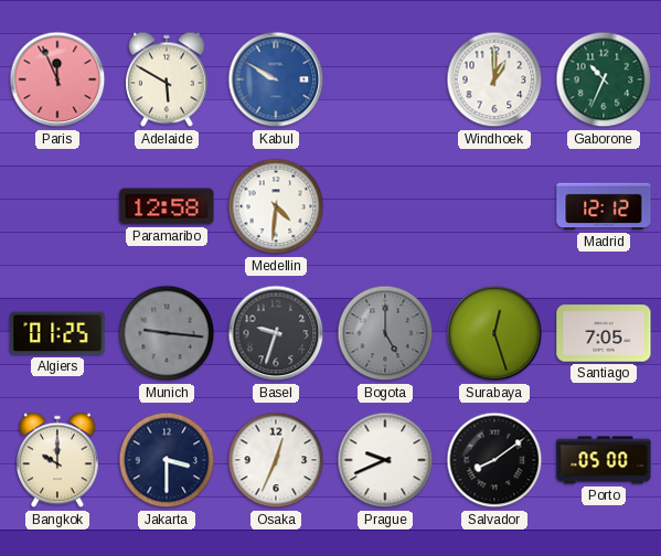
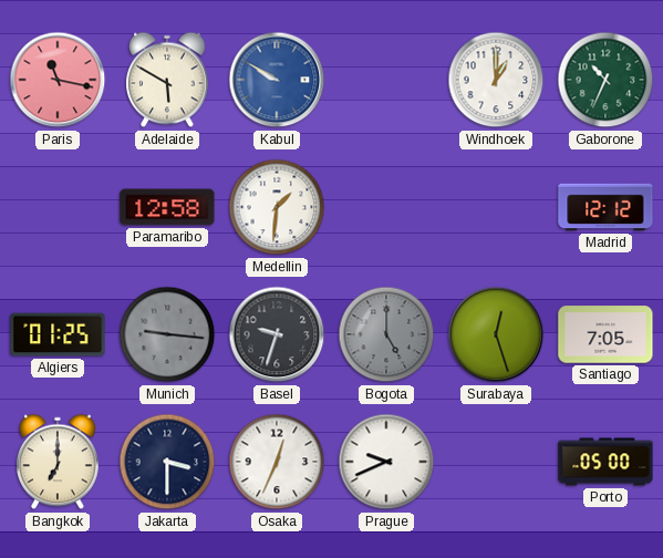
Paris: 11:56 -> 11:17 (58, 80)
Medellin: 4:31 -> 1:31 (277, 207)
Bangkok: 10:00 -> 7:00 (59, 462)
Salvador: 8:09 -> none (494, 460)
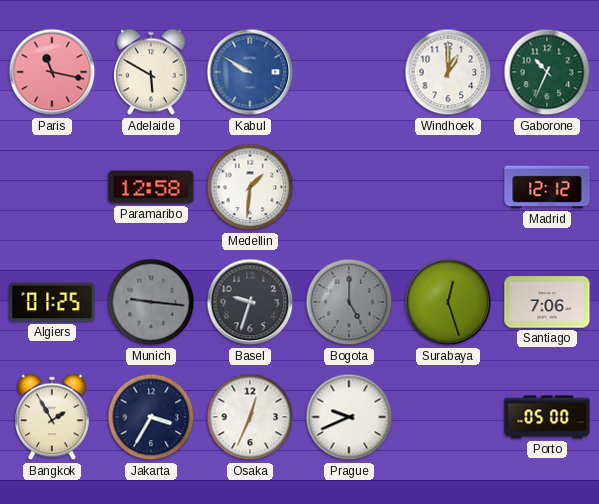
Santiago: 7:05 -> 7:06 (547, 302)
Bangkok: 7:00 -> 1:55 (53, 417)
Jakarta: 3:30 -> 3:35 (151, 417)
